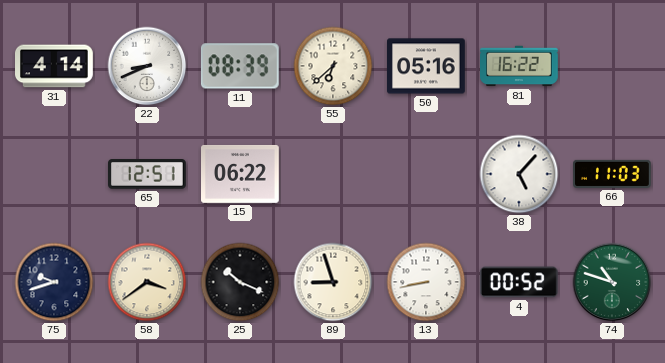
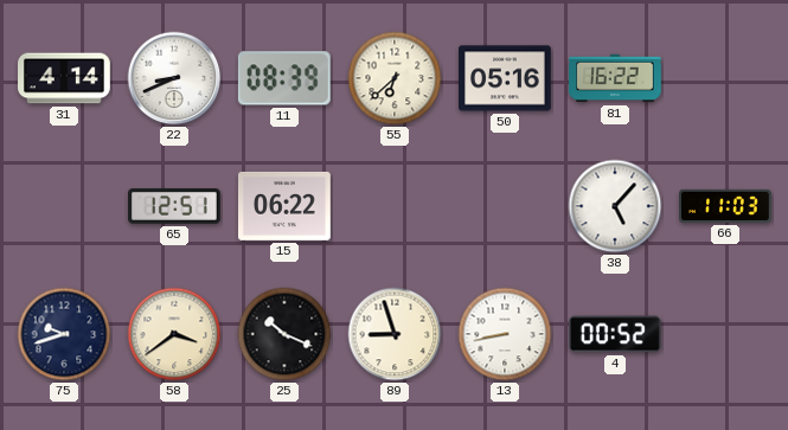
74: 10:48 -> none (612, 282)
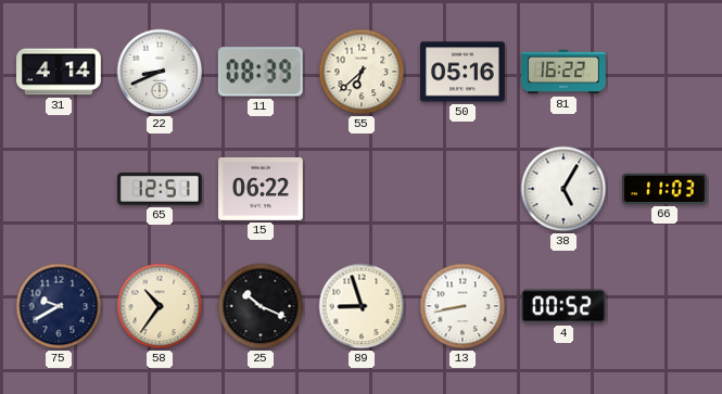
38: 5:07 -> 5:05 (563, 189)
75: 9:42 -> 9:40 (59, 306)
58: 3:39 -> 10:36 (160, 306)
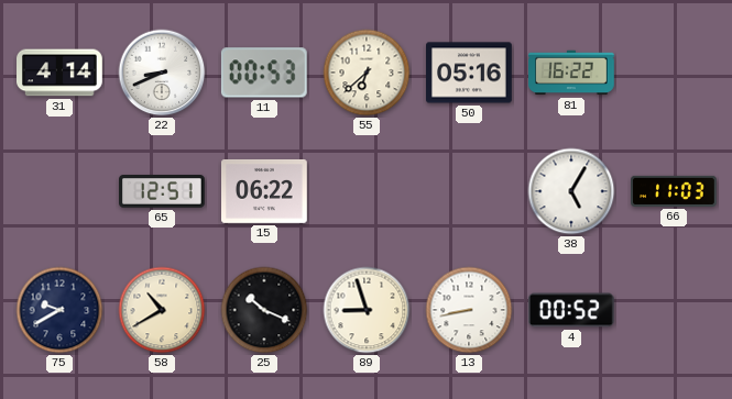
11: 08:39 -> 00:53 (264, 73)
58: 10:36 -> 10:40 (162, 310)
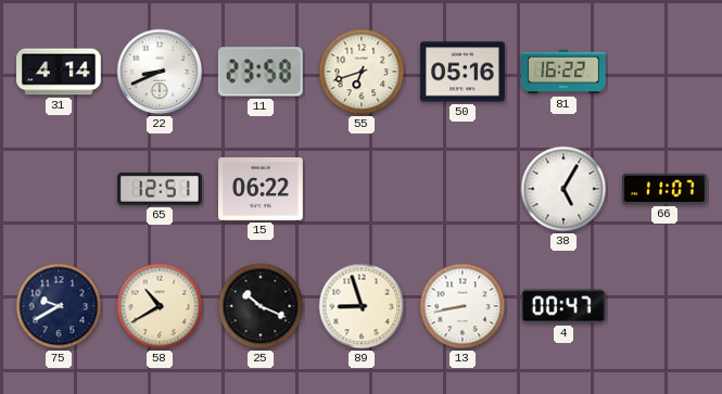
11: 00:53 -> 23:58 (261, 72)
55: 6:38 -> 6:42 (362, 72)
66: 11:03 -> 11:07 (666, 189)
4: 00:52 -> 00:47 (563, 306)
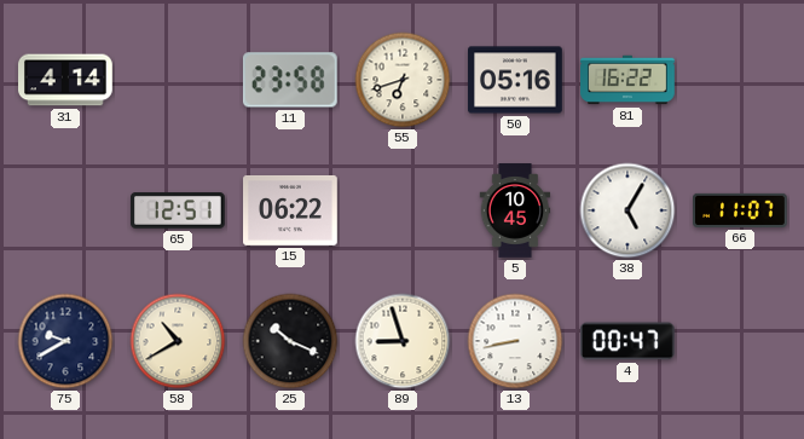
22: 8:41 -> none (160, 72)
5: none -> 10:45 (515, 210)
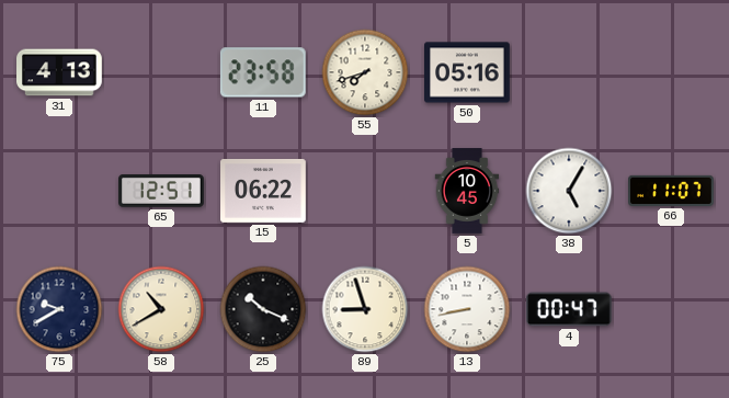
31: 4:14 -> 4:13 (60, 72)
55: 6:42 -> 7:42 (365, 72)
81: 16:22 -> none (629, 80)
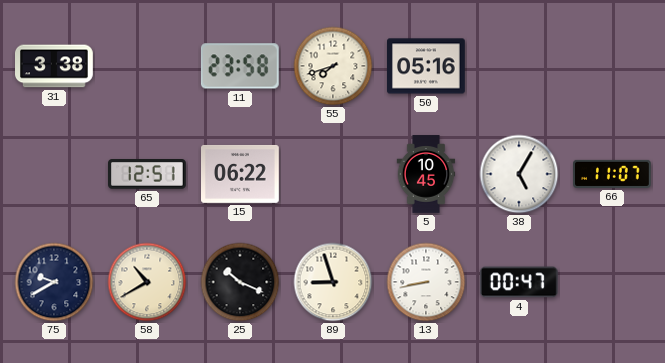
31: 4:13 -> 3:38 (55, 66)
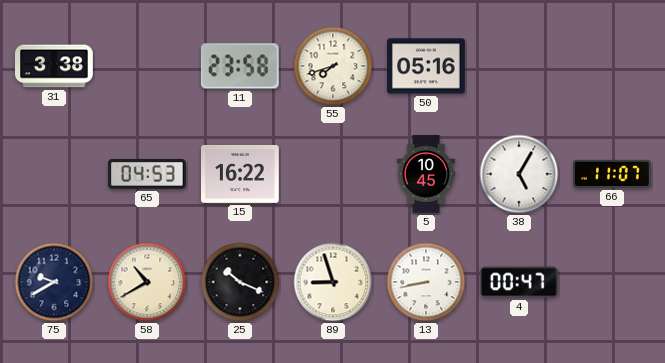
65: 12:51 -> 04:53 (148, 174)
15: 06:22 -> 16:22 (241, 174)
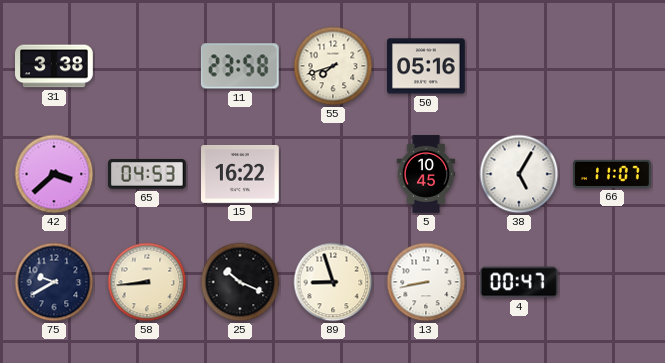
42: none -> 3:38 (54, 174)
58: 10:40 -> 8:44 (147, 282)
